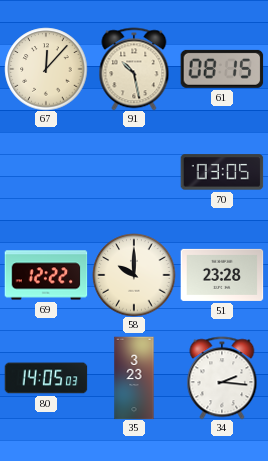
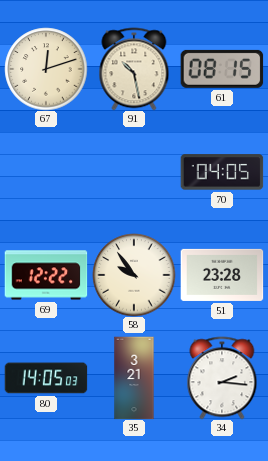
67: 12:07 -> 12:12 (46, 69)
70: 03:05 -> 04:05 (222, 172)
58: 10:00 -> 9:54 (134, 275)
35: 3:23 -> 3:21 (134, 378)
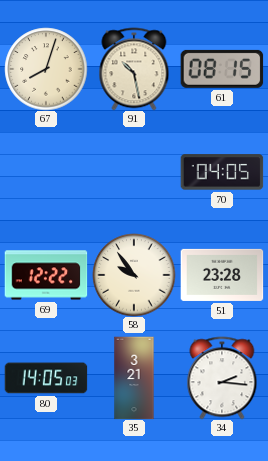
67: 12:12 -> 8:03 (46, 69)
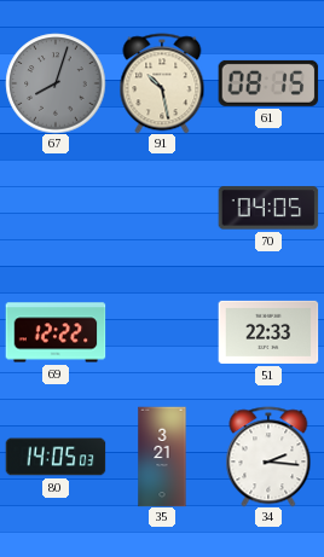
67 dial: cream -> grey (56, 83)
58: 9:54 -> none (134, 275)
51: 23:28 -> 22:33 (268, 332)
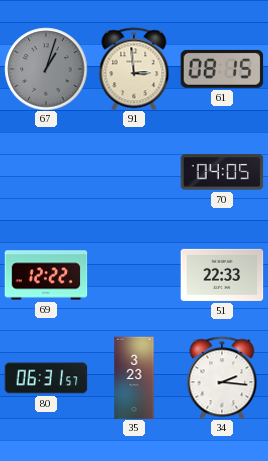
67: 8:03 -> 1:03 (46, 69)
91: 10:28 -> 2:59 (134, 69)
80: 14:05 -> 06:31 (46, 378)
35: 3:21 -> 3:23 (134, 378)
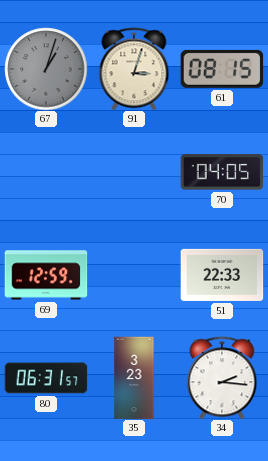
91: 2:59 -> 3:03 (134, 69)
69: 12:22 -> 12:59 (46, 275)
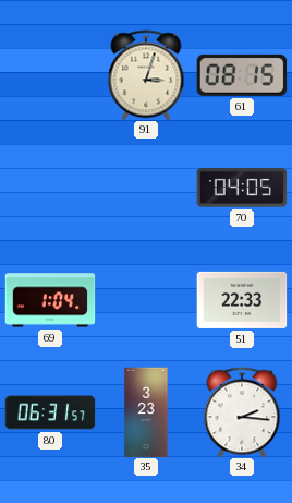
67: 1:03 -> none (46, 69)
69: 12:59 -> 1:04 (50, 300)
